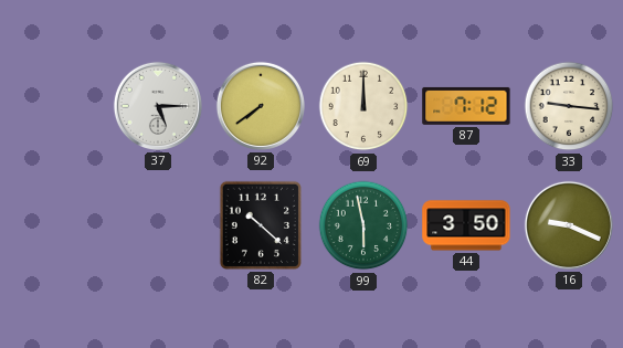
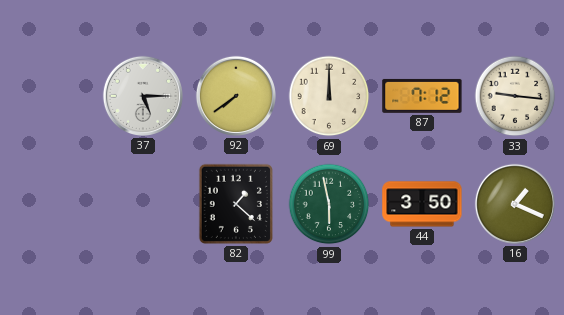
82: 10:22 -> 1:22 (236, 204)
16: 9:19 -> 1:19 (515, 204)
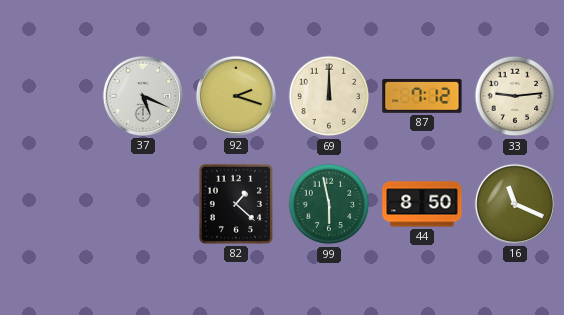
37: 5:15 -> 5:19 (143, 96)
92: 7:39 -> 2:18 (236, 96)
33: 9:16 -> 9:14 (515, 96)
44: 3:50 -> 8:50 (422, 204)
16: 1:19 -> 11:19 (515, 204)
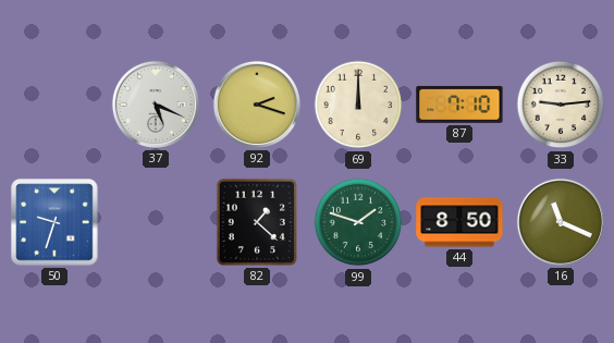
87: 7:12 -> 7:10 (459, 105)
50: none -> 9:33 (54, 222)
99: 5:58 -> 1:48 (358, 222)
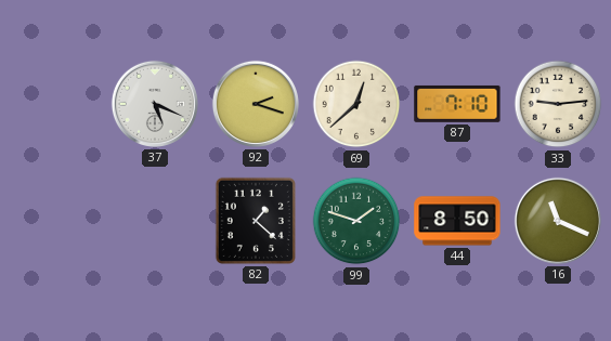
69: 12:00 -> 12:38 (356, 104)
50: 9:33 -> none (54, 222)
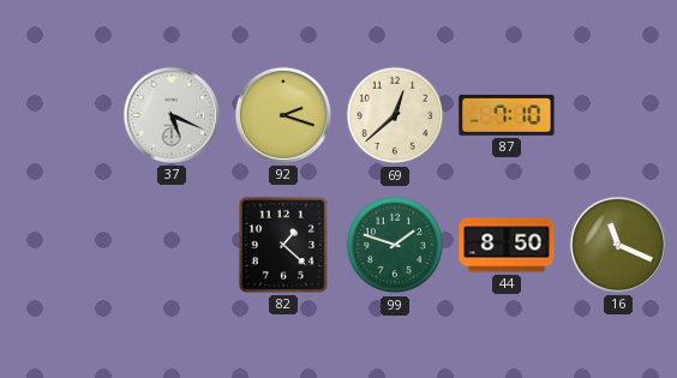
33: 9:14 -> none (558, 104)
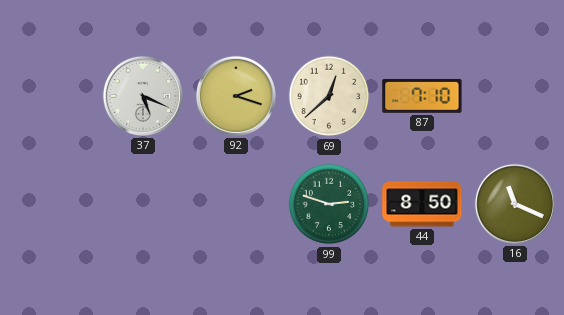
82: 1:22 -> none (283, 245)
99: 1:48 -> 2:48 (329, 204)
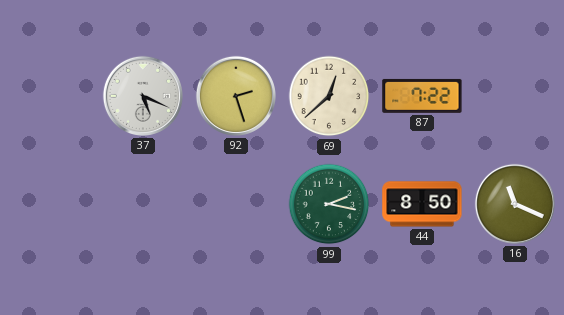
92: 2:18 -> 2:27 (236, 96)
87: 7:10 -> 7:22 (422, 96)
99: 2:48 -> 2:17 (329, 204)
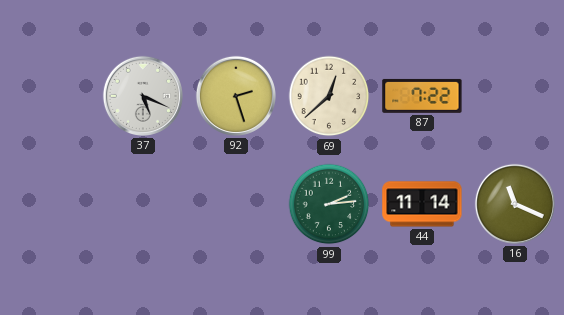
99: 2:17 -> 2:14 (329, 204)
44: 8:50 -> 11:14 (422, 204)
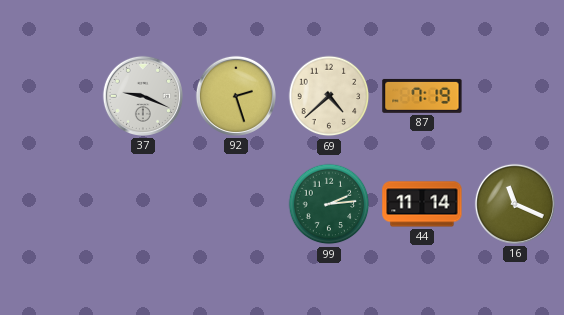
37: 5:19 -> 9:19 (143, 96)
69: 12:38 -> 4:38 (329, 96)
87: 7:22 -> 7:19 (422, 96)
